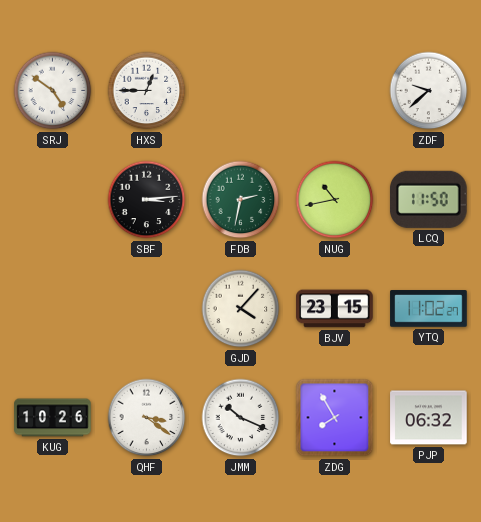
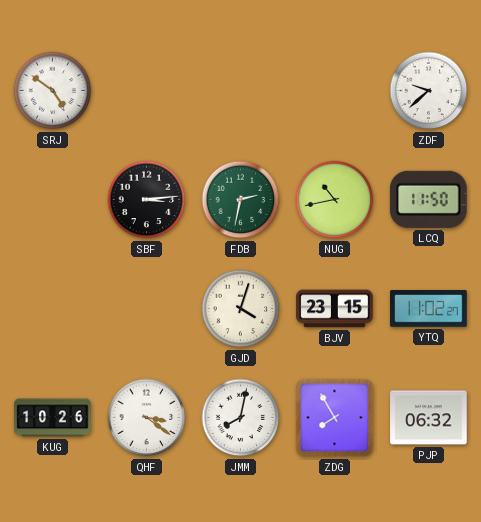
HXS: 12:45 -> none (147, 91)
GJD: 4:07 -> 4:03 (241, 309)
JMM: 10:19 -> 8:02 (241, 418)
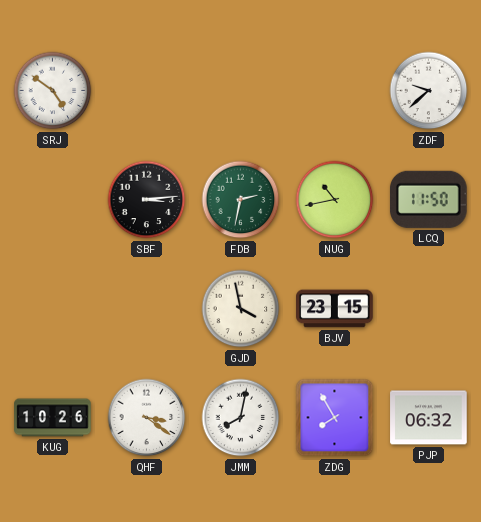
GJD: 4:03 -> 3:58 (241, 309)
YTQ: 11:02 -> none (429, 309)
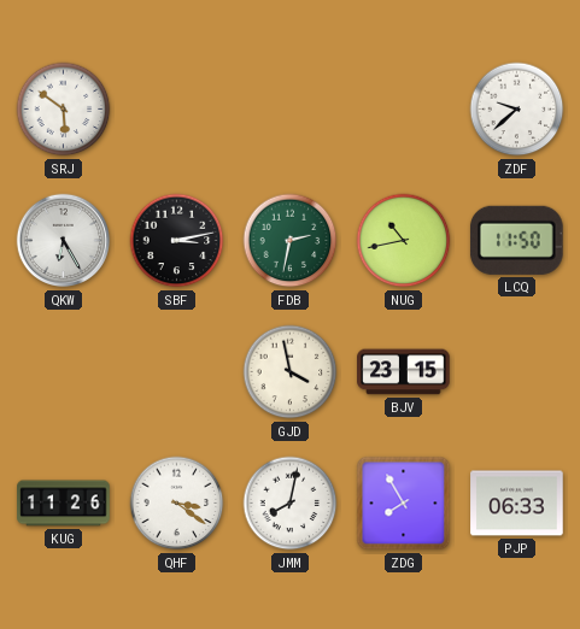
SRJ: 4:51 -> 5:51 (64, 110)
QKW: none -> 6:25 (64, 241)
SBF: 3:14 -> 3:13 (177, 241)
KUG: 10:26 -> 11:26 (64, 504)
PJP: 06:32 -> 06:33 (517, 504)
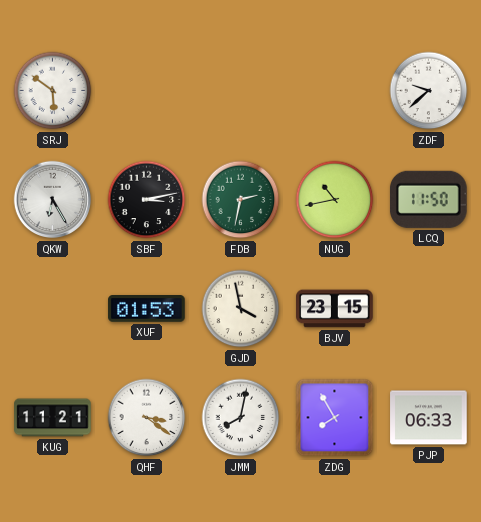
XUF: none -> 01:53 (147, 309)
KUG: 11:26 -> 11:21 (53, 418)
